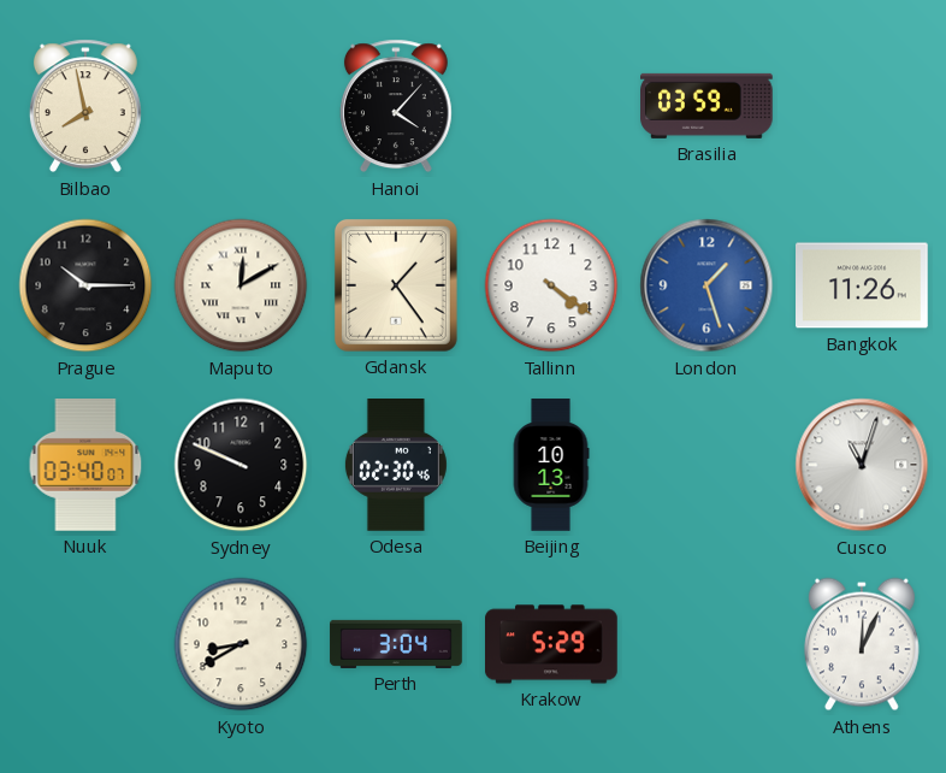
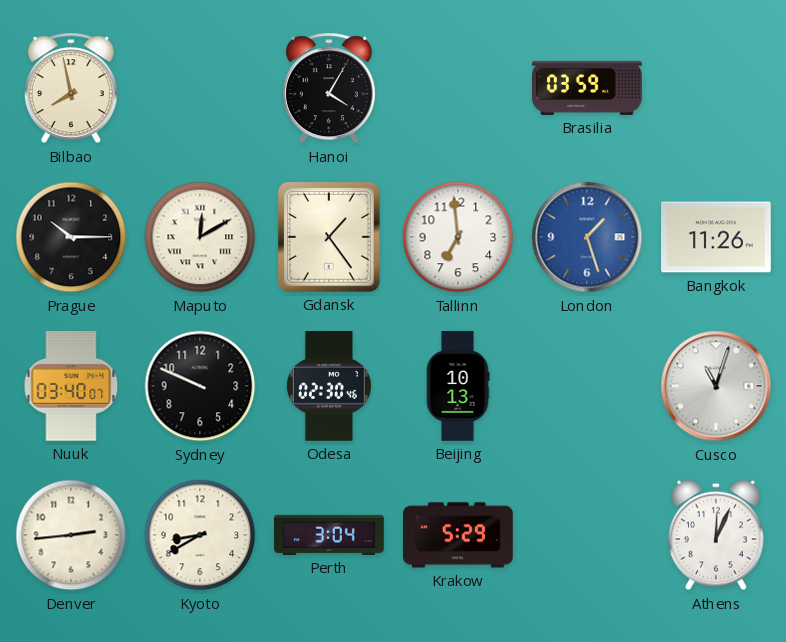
Hanoi: 4:07 -> 4:05 (329, 88)
Tallinn: 4:21 -> 6:59 (458, 237)
Denver: none -> 2:44 (71, 535)
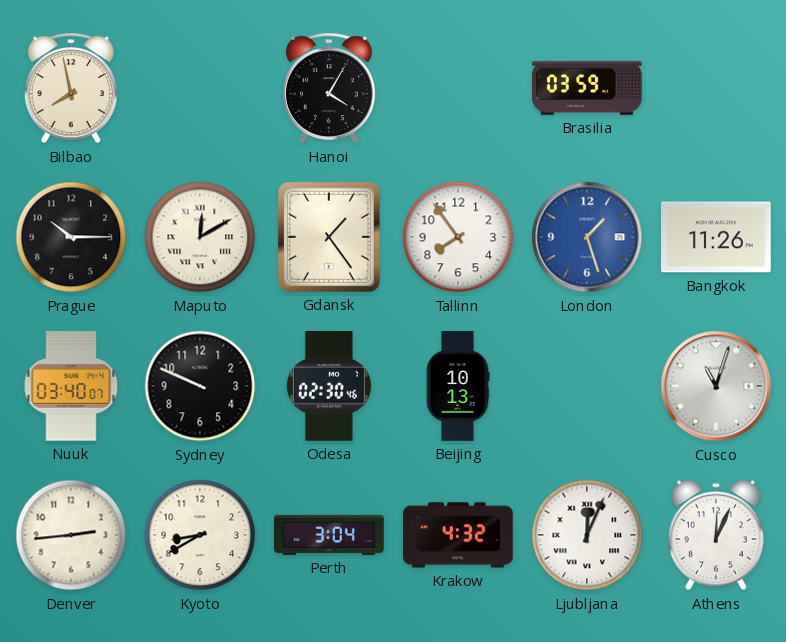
Tallinn: 6:59 -> 7:54 (458, 237)
Krakow: 5:29 -> 4:32 (459, 535)
Ljubljana: none -> 12:04 (587, 535)
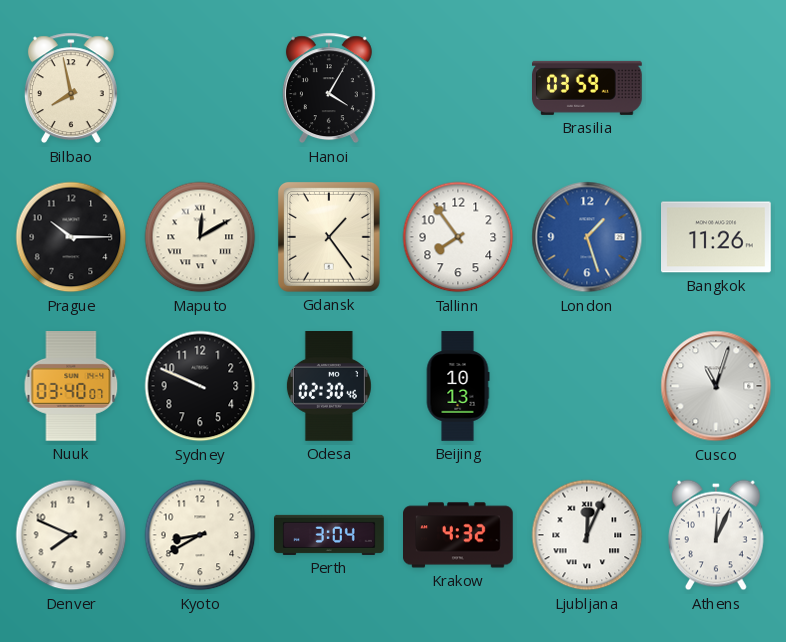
Denver: 2:44 -> 7:49 (71, 535)
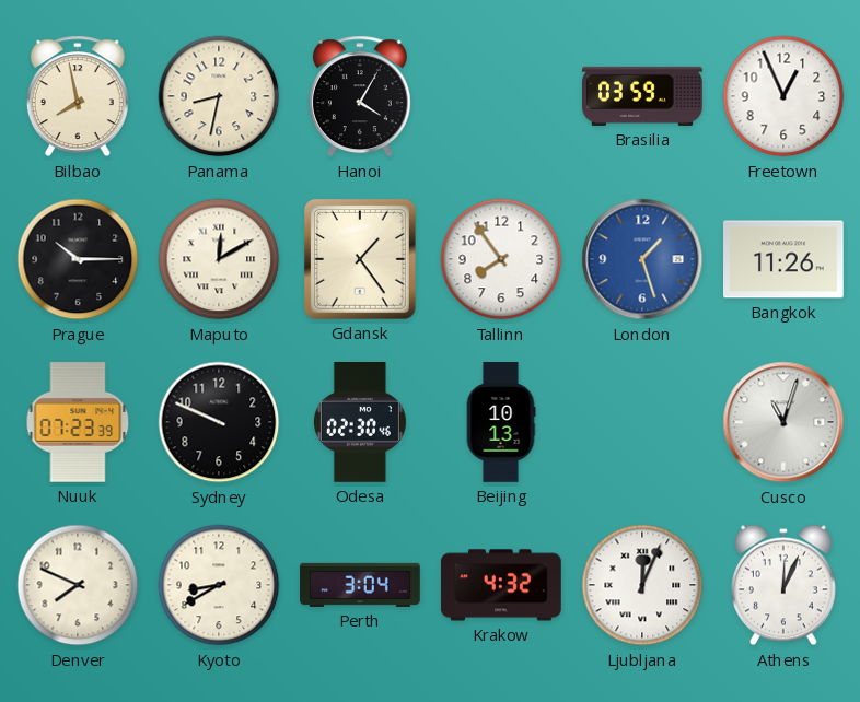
Panama: none -> 8:32 (219, 96)
Freetown: none -> 12:56 (783, 96)
Nuuk: 03:40 -> 07:23 (78, 423)
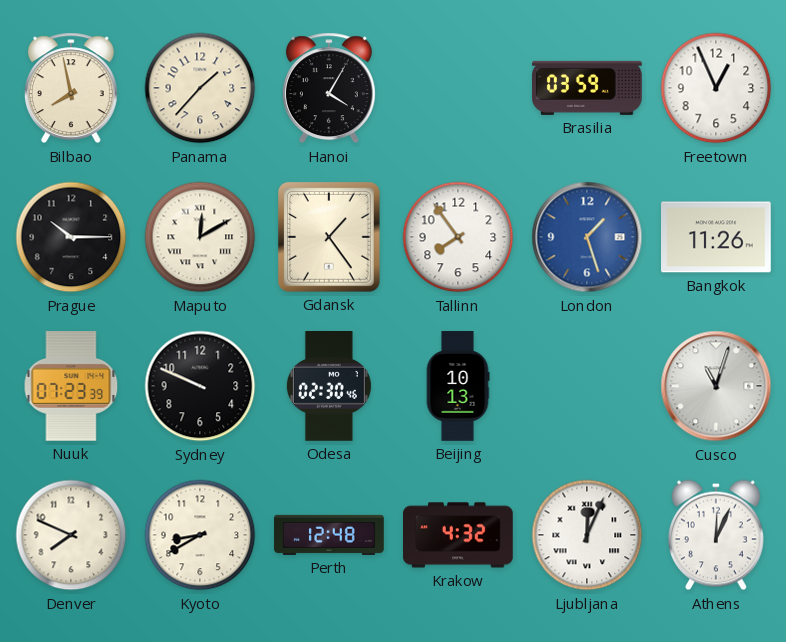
Panama: 8:32 -> 1:37 (200, 88)
Perth: 3:04 -> 12:48 (329, 535)
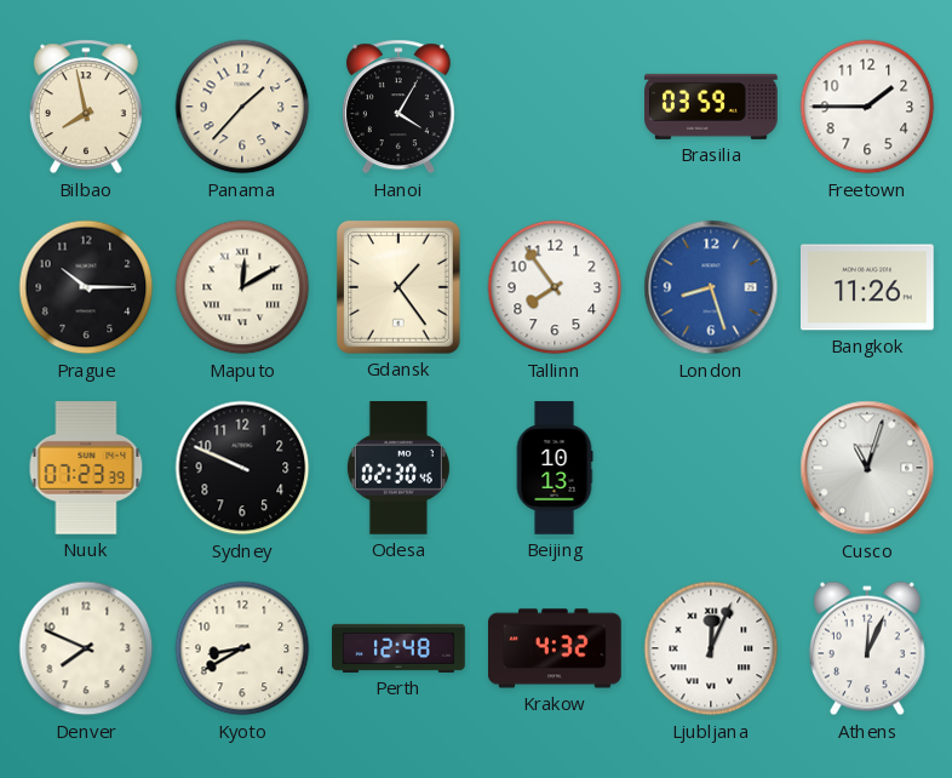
Freetown: 12:56 -> 1:45 (867, 107)
London: 1:27 -> 8:27 (711, 287)
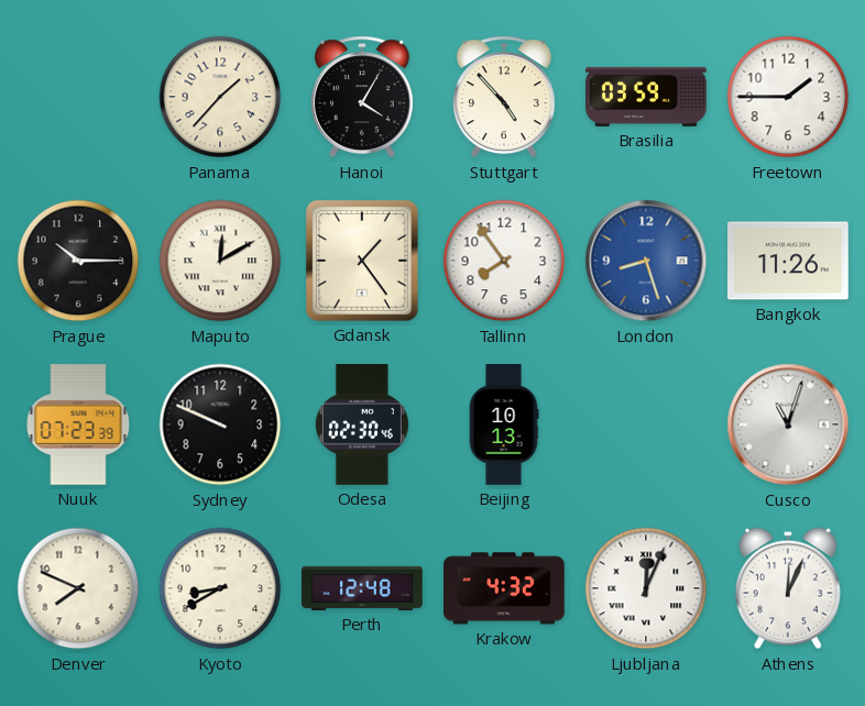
Bilbao: 7:58 -> none (86, 107)
Stuttgart: none -> 4:53 (504, 97)
